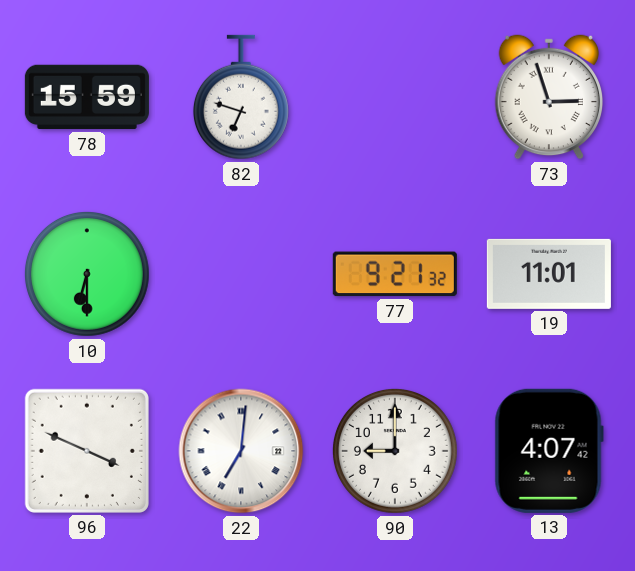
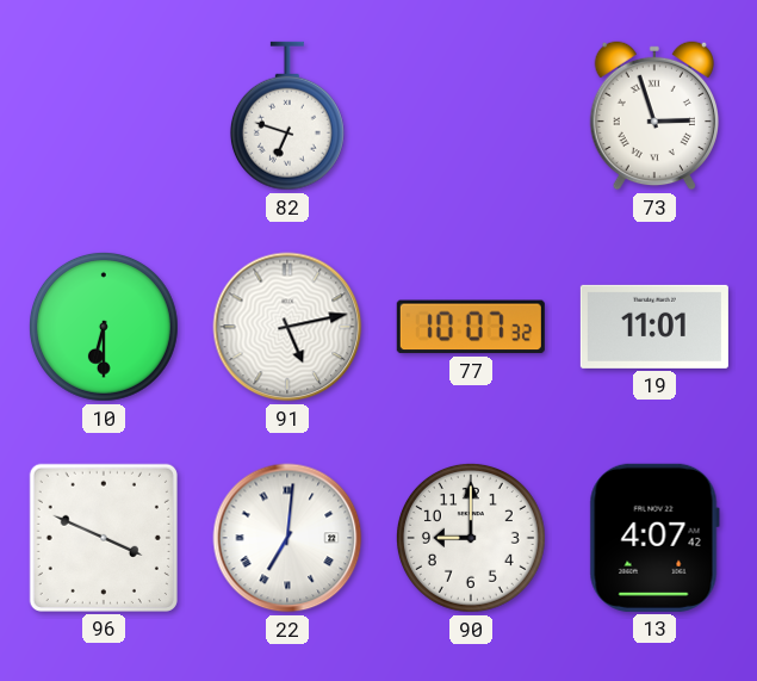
78: 15:59 -> none (87, 97)
91: none -> 5:13 (287, 327)
77: 9:21 -> 10:07 (471, 327)
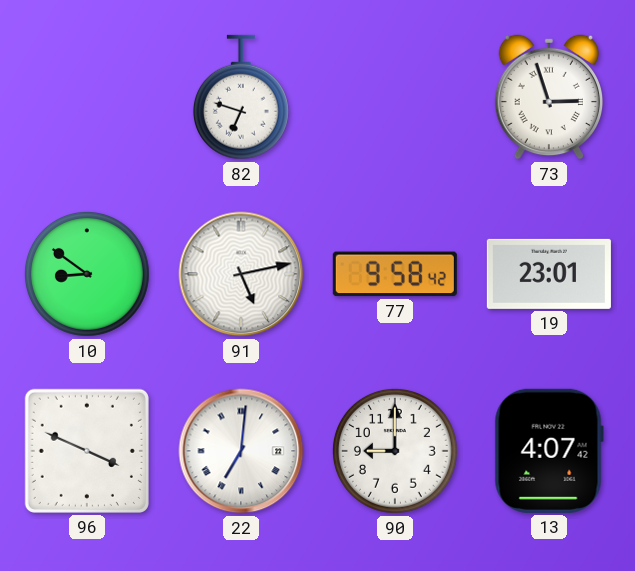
10: 6:30 -> 8:51 (87, 274)
77: 10:07 -> 9:58 (395, 274)
19: 11:01 -> 23:01 (549, 274)
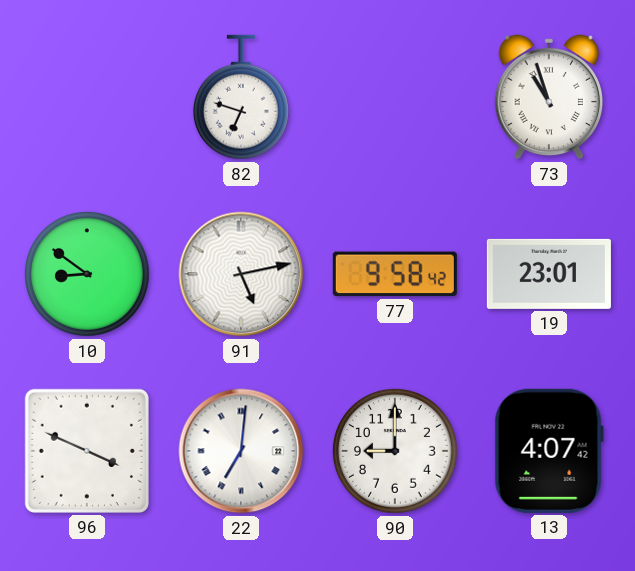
73: 2:57 -> 10:57 (548, 97)
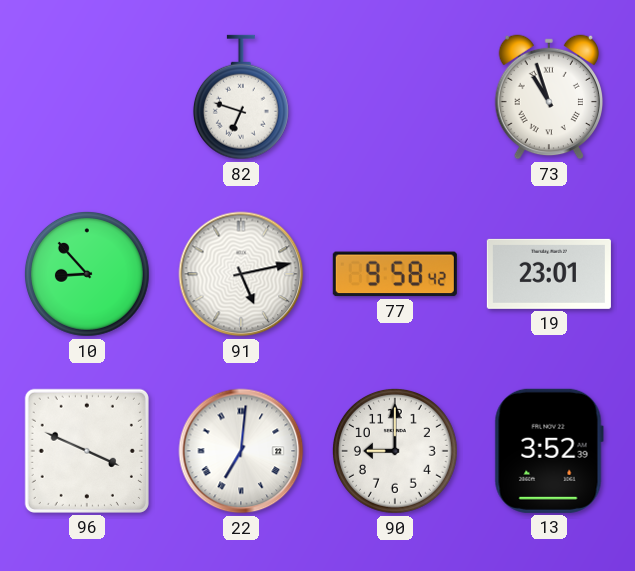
10: 8:51 -> 8:53 (87, 274)
13: 4:07 -> 3:52 (549, 451)
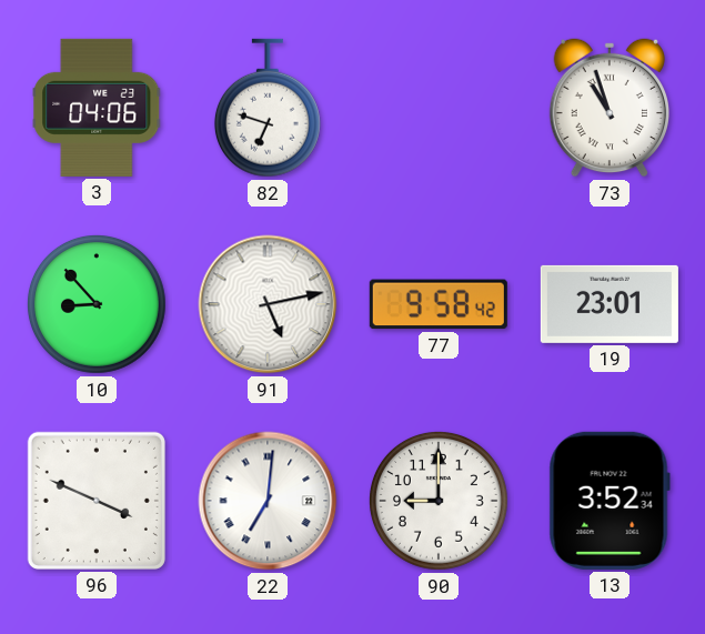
3: none -> 04:06 (97, 108)
13: 3:52:39 -> 3:52:34 (610, 501)
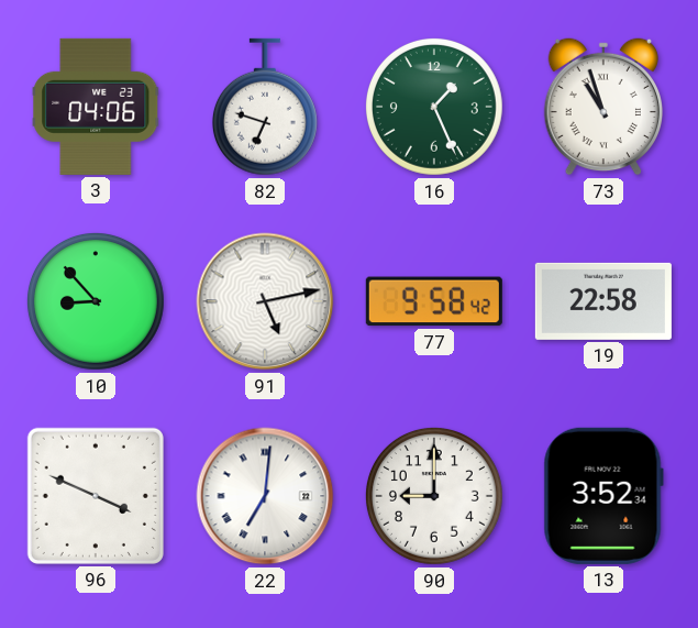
16: none -> 1:26 (434, 107)
19: 23:01 -> 22:58 (603, 301)
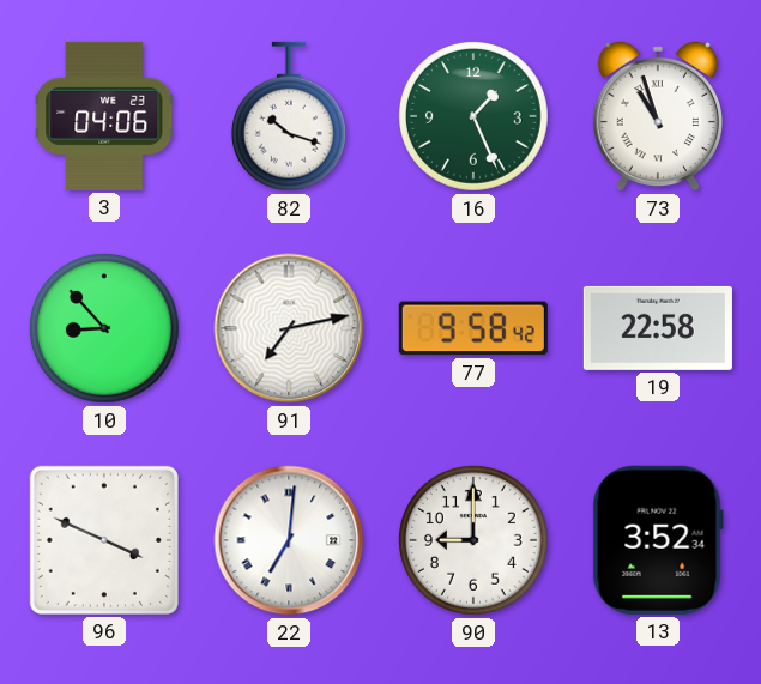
82: 6:48 -> 10:18 (289, 116)
91: 5:13 -> 7:13 (289, 328)
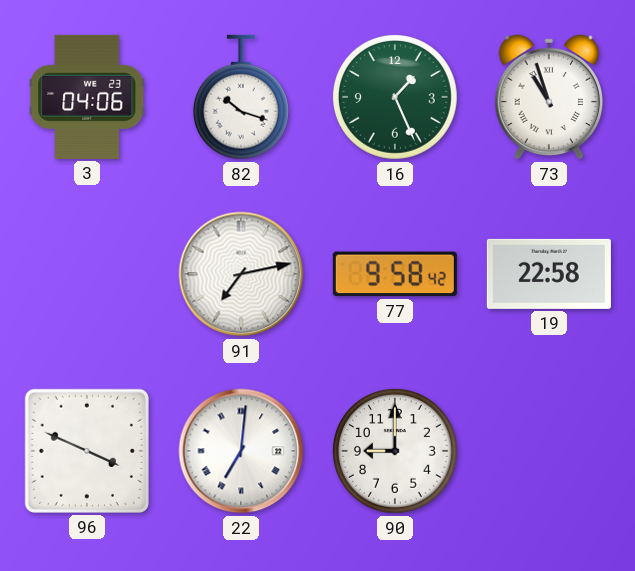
10: 8:53 -> none (104, 328)
13: 3:52 -> none (658, 540)
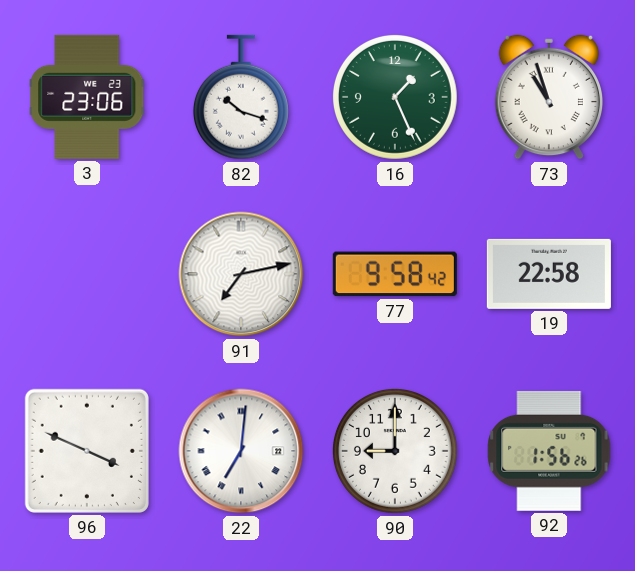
3: 04:06 -> 23:06 (87, 97)
92: none -> 1:56 (549, 451)
